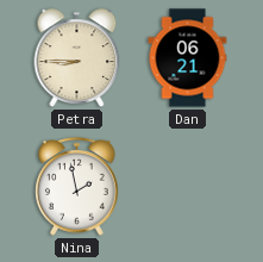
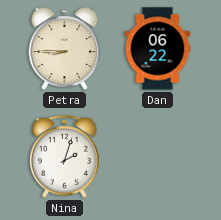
Dan: 06:21 -> 06:22 (158, 49)
Nina: 1:58 -> 2:03 (65, 157)
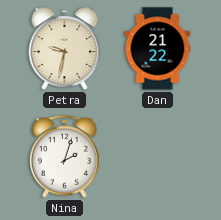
Petra: 8:45 -> 9:32 (65, 49)
Dan: 06:22 -> 21:22 (158, 49)
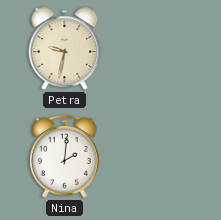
Dan: 21:22 -> none (158, 49)
Nina: 2:03 -> 2:01 (65, 157)
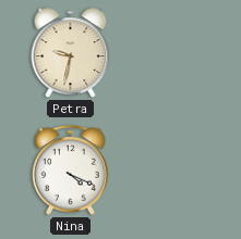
Nina: 2:01 -> 4:19 (71, 171)
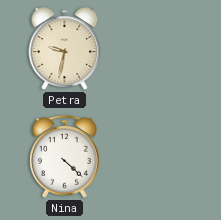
Nina: 4:19 -> 4:22 (65, 157)
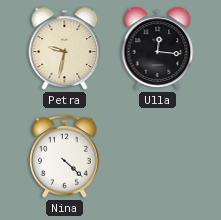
Ulla: none -> 12:16 (158, 49)
